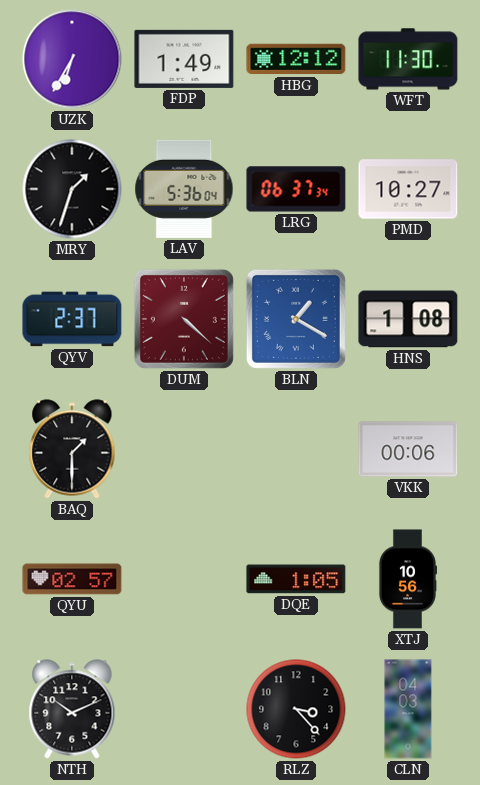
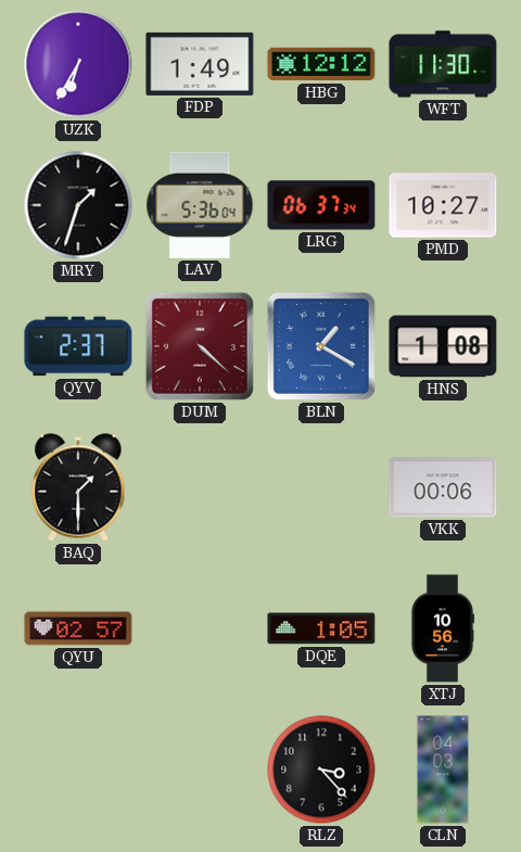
NTH: 10:11 -> none (72, 709)
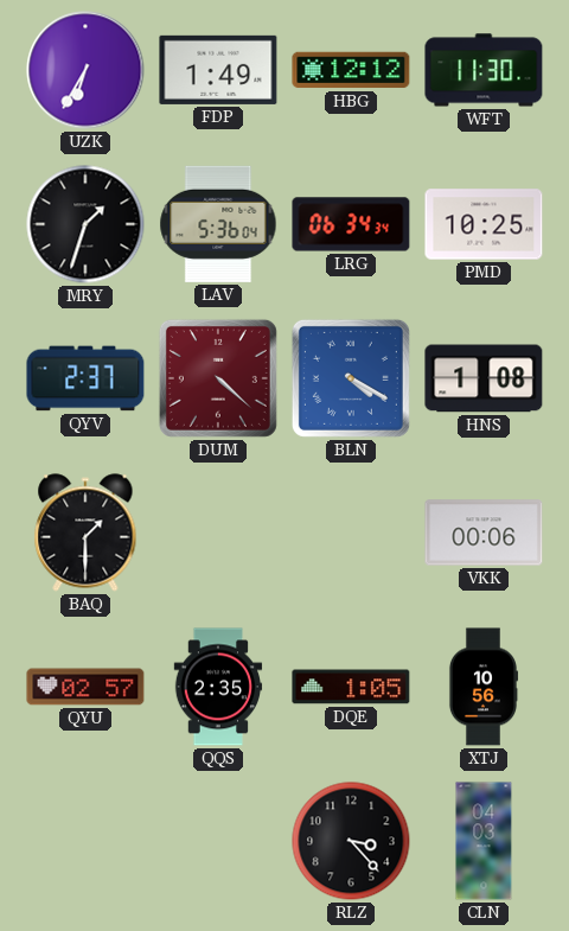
LRG: 06:37 -> 06:34 (351, 224)
PMD: 10:27 -> 10:25 (484, 224)
BLN: 1:20 -> 4:20 (351, 378)
QQS: none -> 2:35 (218, 687)
